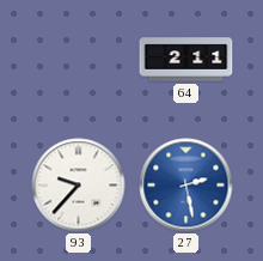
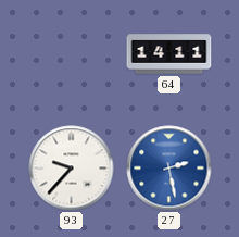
64: 2:11 -> 14:11 (169, 54)
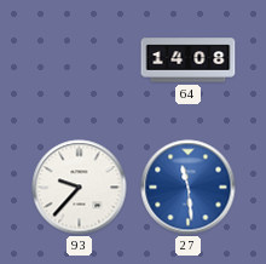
64: 14:11 -> 14:08 (189, 61)
27: 2:28 -> 11:29 (189, 188)
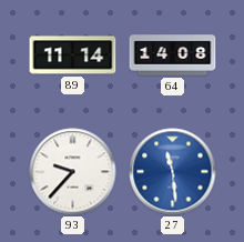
89: none -> 11:14 (73, 56)
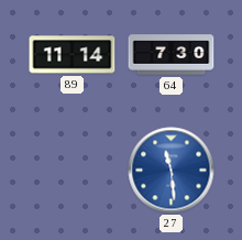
64: 14:08 -> 7:30 (172, 55)
93: 9:37 -> none (73, 172)
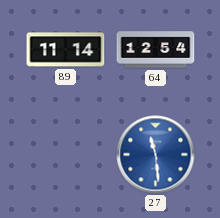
64: 7:30 -> 12:54 (156, 50)
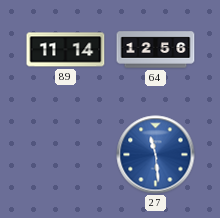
64: 12:54 -> 12:56 (156, 50)
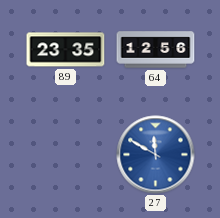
89: 11:14 -> 23:35 (66, 50)
27: 11:29 -> 11:50 (156, 155)
